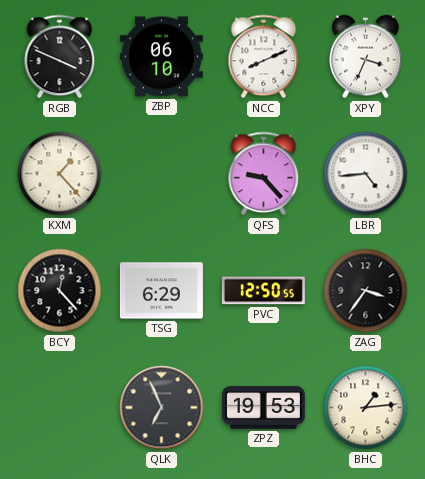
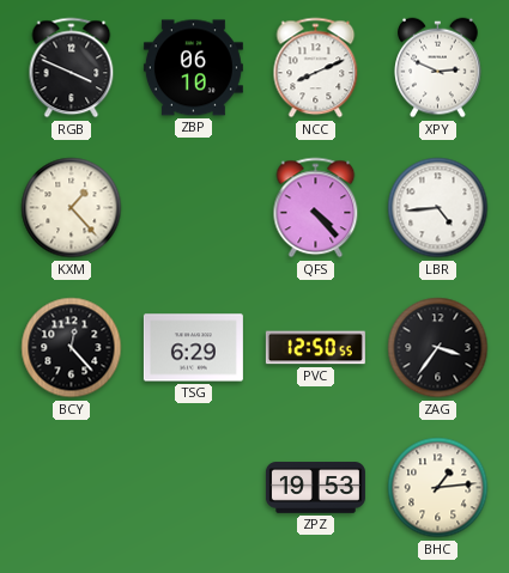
XPY: 3:34 -> 2:49 (438, 68)
QFS: 9:23 -> 4:23 (316, 208)
QLK: 6:56 -> none (162, 408)
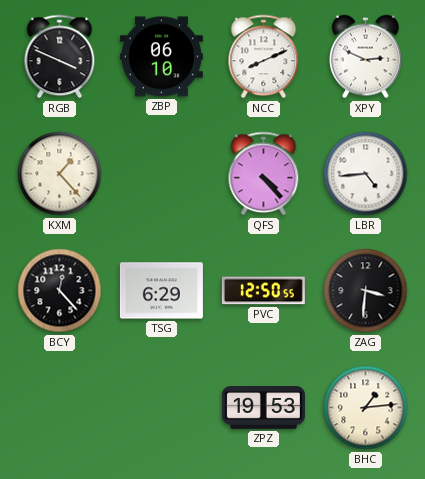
ZAG: 3:36 -> 3:31 (366, 291)
